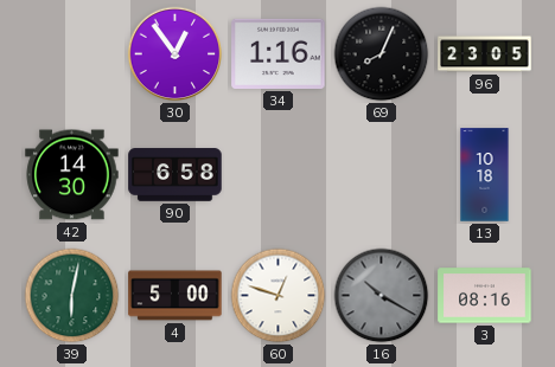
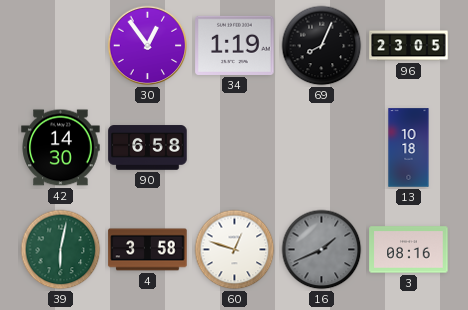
34: 1:16 -> 1:19 (235, 45)
4: 5:00 -> 3:58 (148, 250)
16: 10:20 -> 1:41 (322, 250)
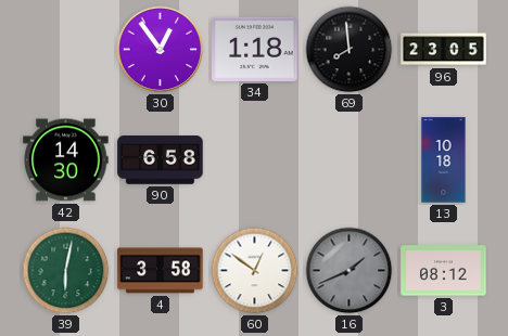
34: 1:19 -> 1:18 (255, 49)
69: 8:04 -> 7:59 (350, 50)
60: 12:48 -> 12:51 (255, 271)
3: 08:16 -> 08:12 (444, 271)
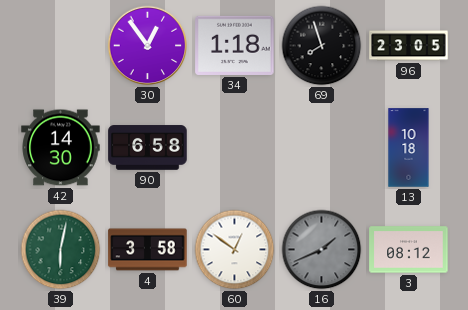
69: 7:59 -> 7:57 (322, 46)
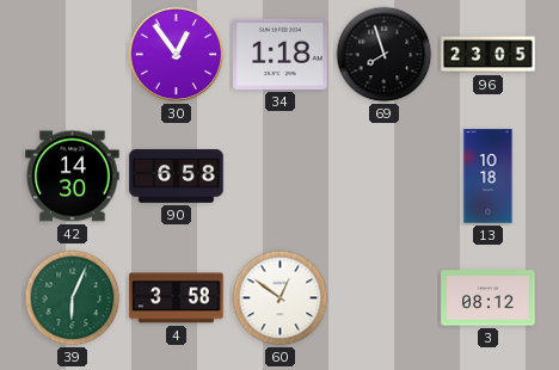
39: 6:02 -> 6:04 (73, 298)
16: 1:41 -> none (322, 250)
